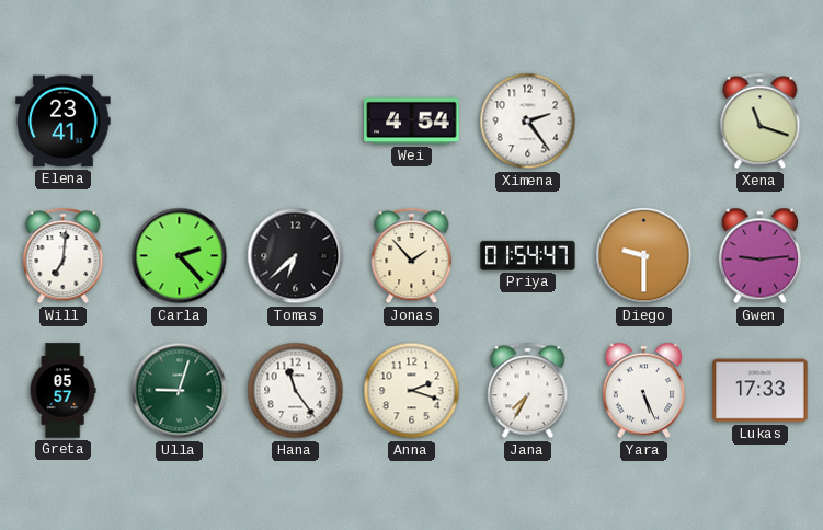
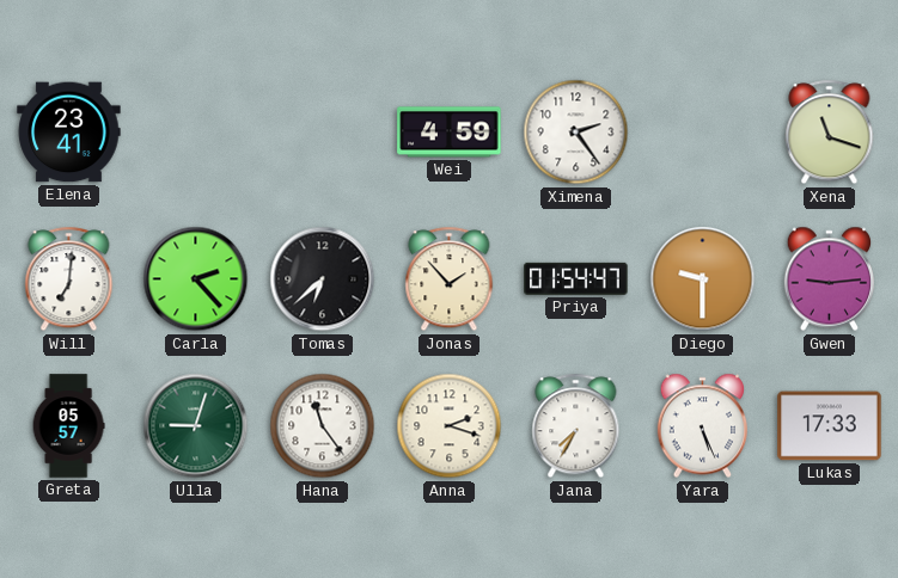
Wei: 4:54 -> 4:59 (450, 133)
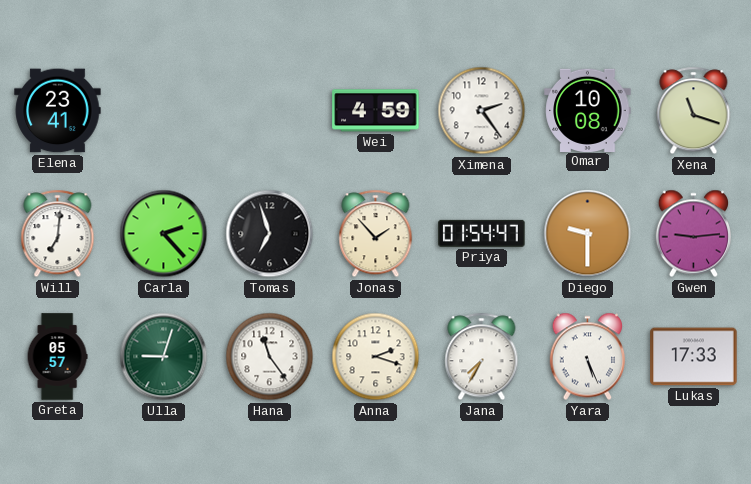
Omar: none -> 10:08 (588, 110)
Tomas: 6:38 -> 6:57 (270, 234)
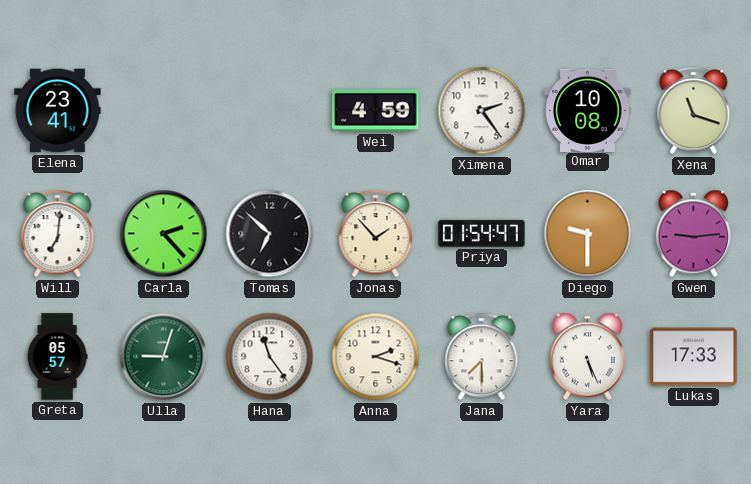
Tomas: 6:57 -> 6:52 (270, 234)
Jana: 7:35 -> 7:30 (482, 357)
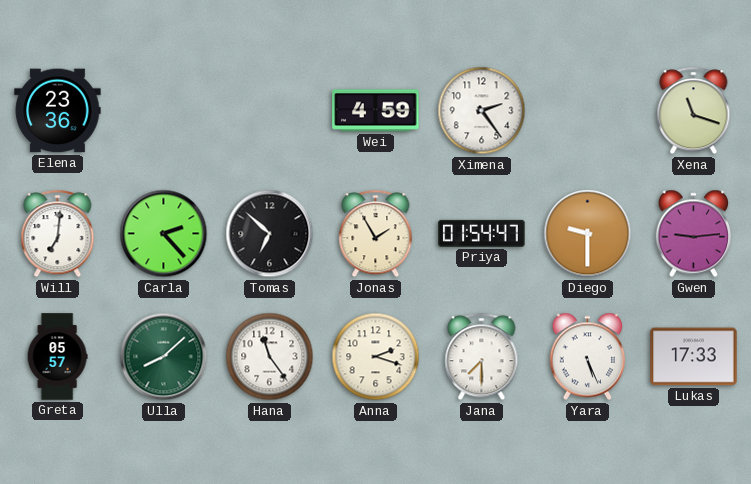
Elena: 23:41 -> 23:36 (58, 111)
Omar: 10:08 -> none (588, 110)
Jonas: 1:53 -> 1:55 (376, 234)
Ulla: 9:03 -> 8:08 (164, 357)
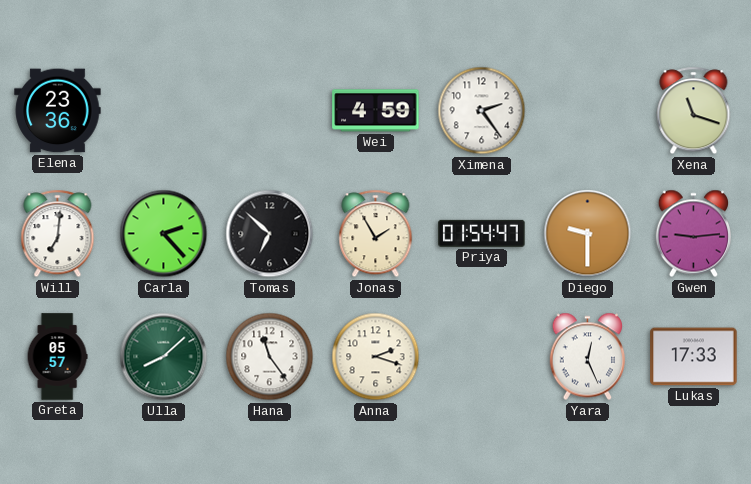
Jana: 7:30 -> none (482, 357)
Yara: 5:26 -> 12:26 (587, 357)
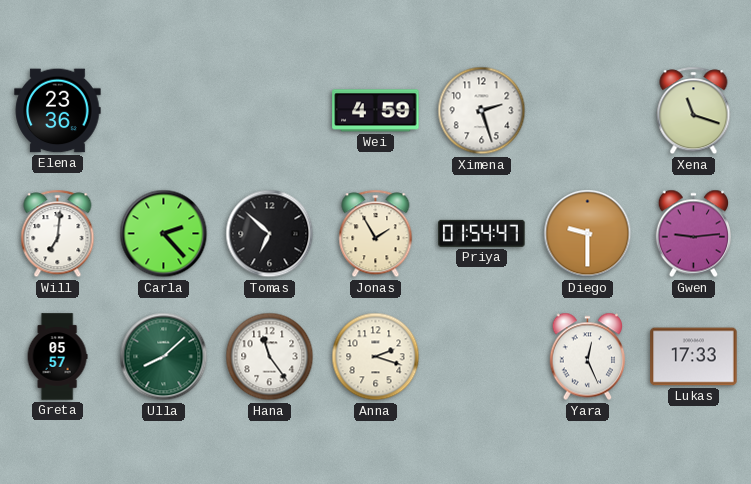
Ximena: 2:24 -> 2:27 (482, 111)
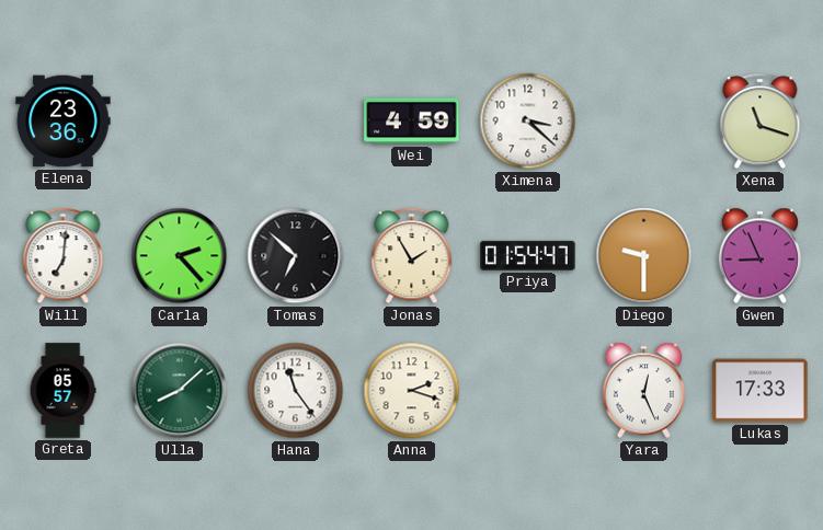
Ximena: 2:27 -> 3:22 (528, 122)
Gwen: 9:14 -> 8:56 (759, 256)
